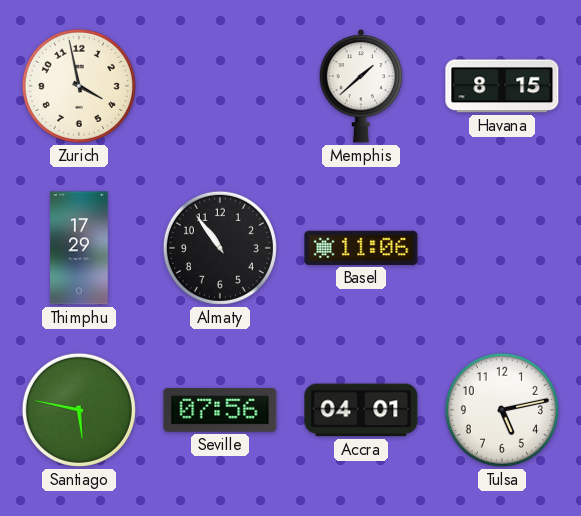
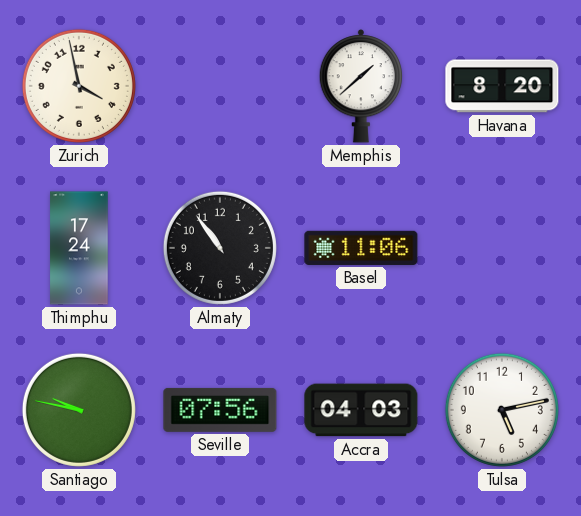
Havana: 8:15 -> 8:20 (502, 86)
Thimphu: 17:29 -> 17:24 (79, 248)
Santiago: 5:47 -> 9:47 (79, 410)
Accra: 04:01 -> 04:03 (361, 410)
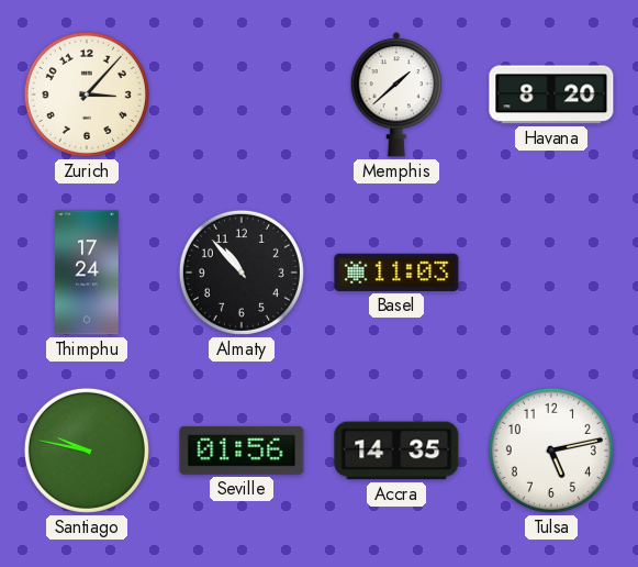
Zurich: 3:58 -> 3:07 (87, 94)
Almaty: 10:54 -> 10:53 (242, 273)
Basel: 11:06 -> 11:03 (396, 273)
Seville: 07:56 -> 01:56 (242, 451)
Accra: 04:03 -> 14:35 (396, 451)
